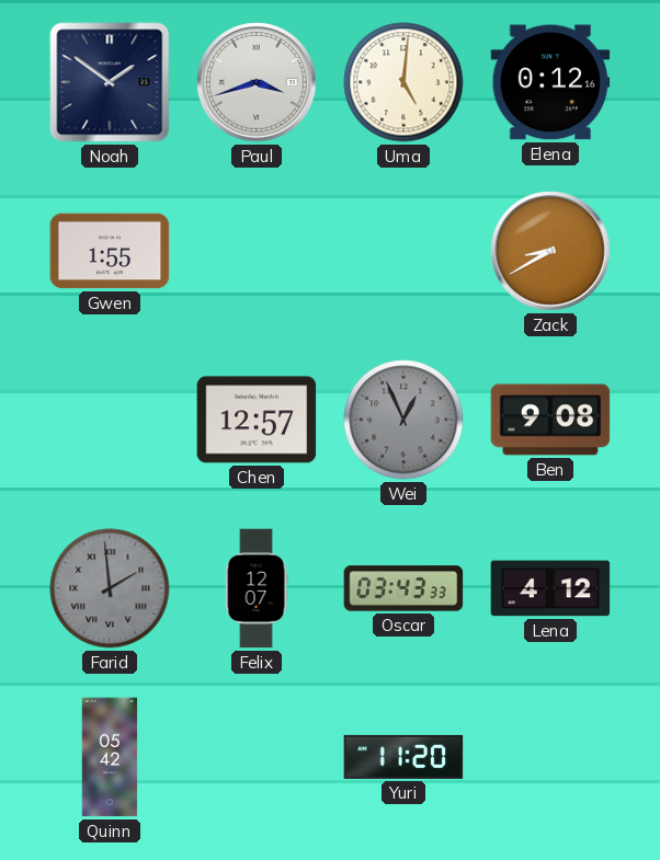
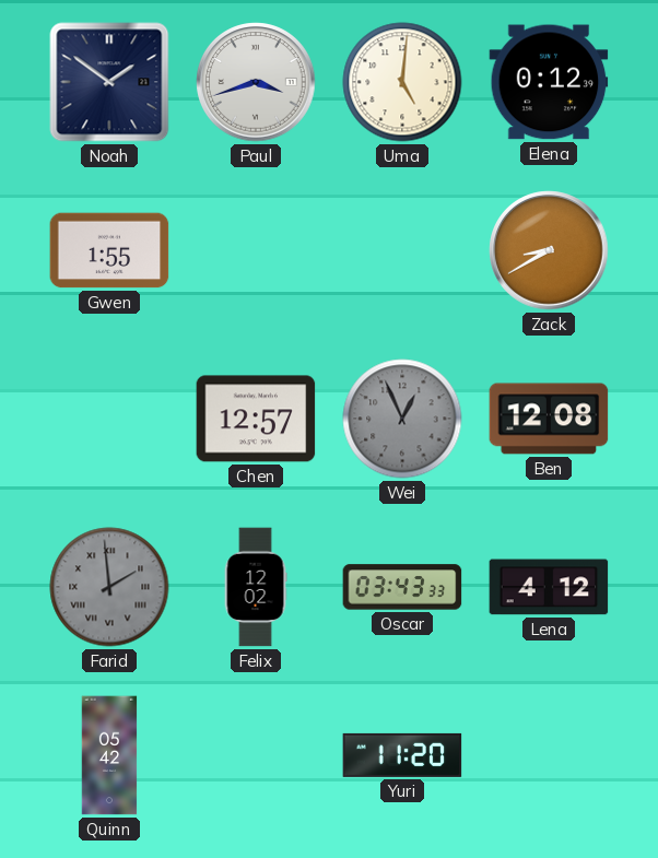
Elena: 0:12:16 -> 0:12:39 (549, 82)
Ben: 9:08 -> 12:08 (549, 419)
Felix: 12:07 -> 12:02 (256, 587)
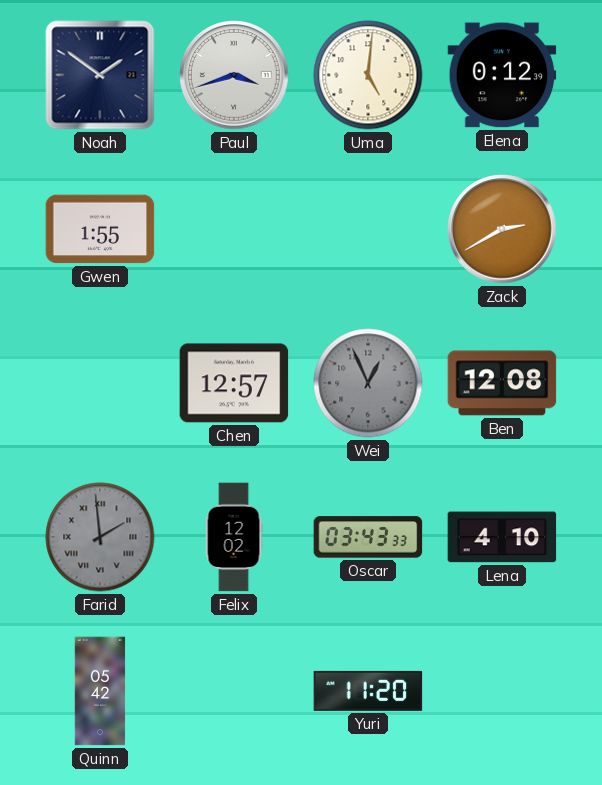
Zack: 8:40 -> 2:40 (502, 229)
Lena: 4:12 -> 4:10 (502, 537)
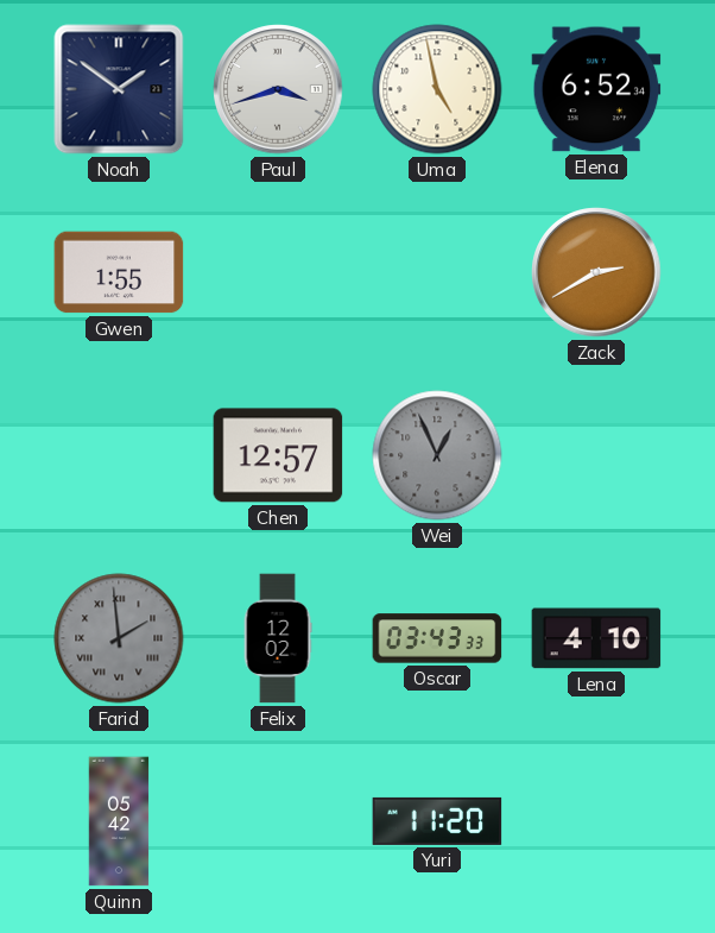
Uma: 5:01 -> 4:58 (437, 89)
Elena: 0:12 -> 6:52 (596, 89)
Ben: 12:08 -> none (502, 383)
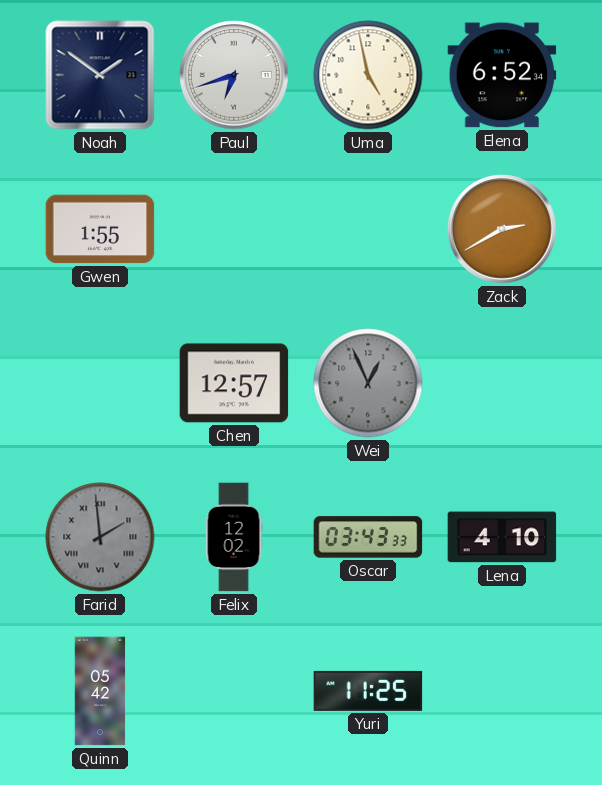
Paul: 3:42 -> 6:42 (234, 75)
Yuri: 11:20 -> 11:25 (368, 691)
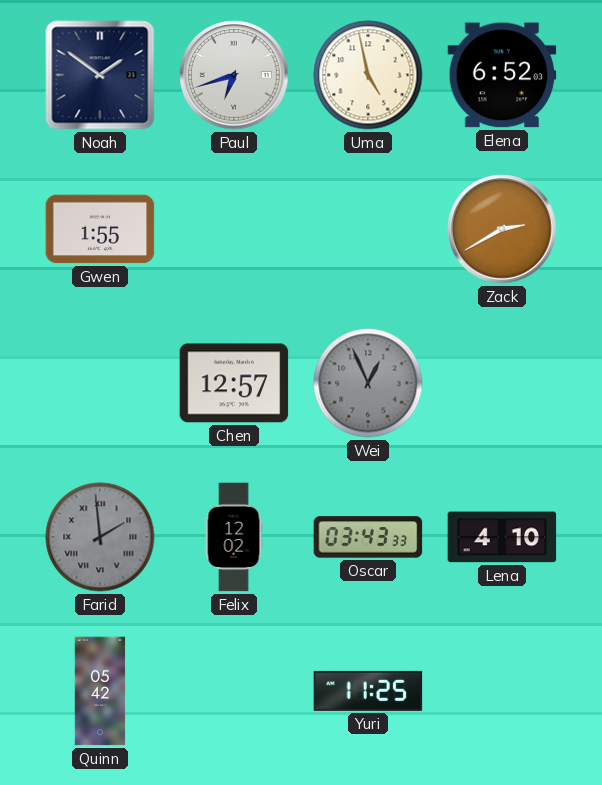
Elena: 6:52:34 -> 6:52:03 (502, 75)
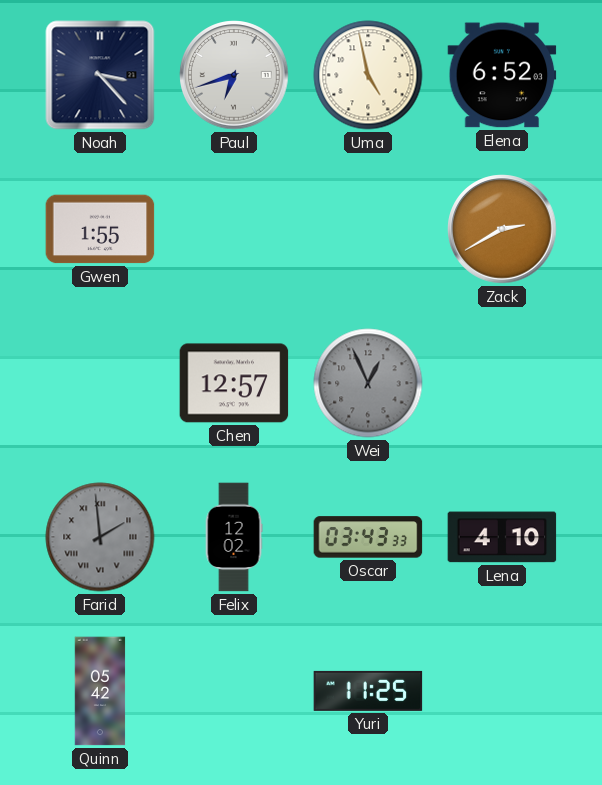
Noah: 1:51 -> 3:23 (100, 75)
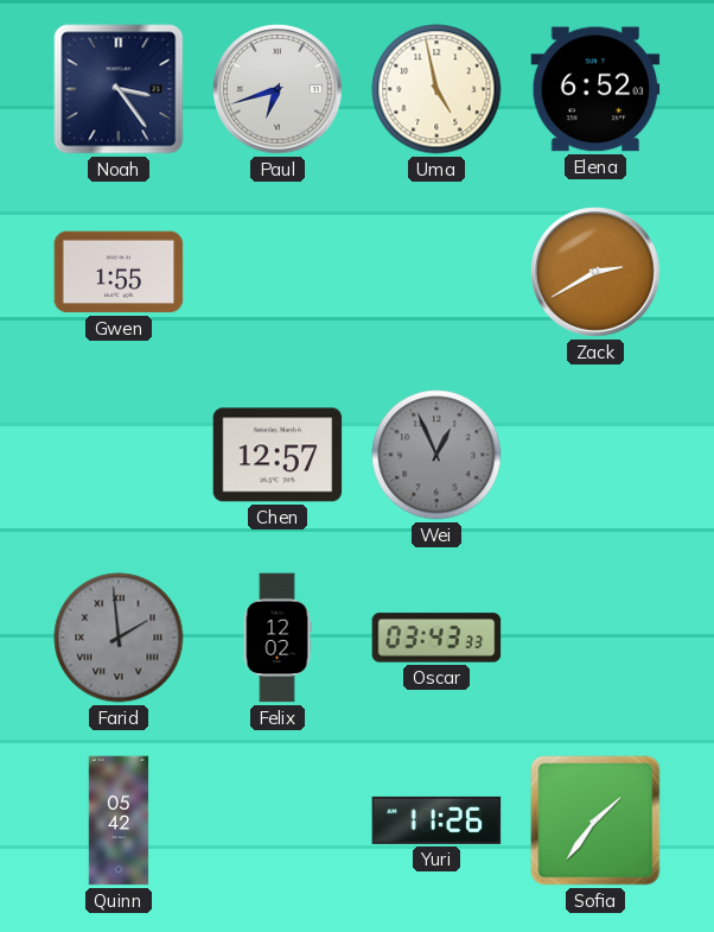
Noah: 3:23 -> 3:24 (119, 89)
Lena: 4:10 -> none (502, 537)
Yuri: 11:25 -> 11:26 (436, 820)
Sofia: none -> 1:36 (595, 820)
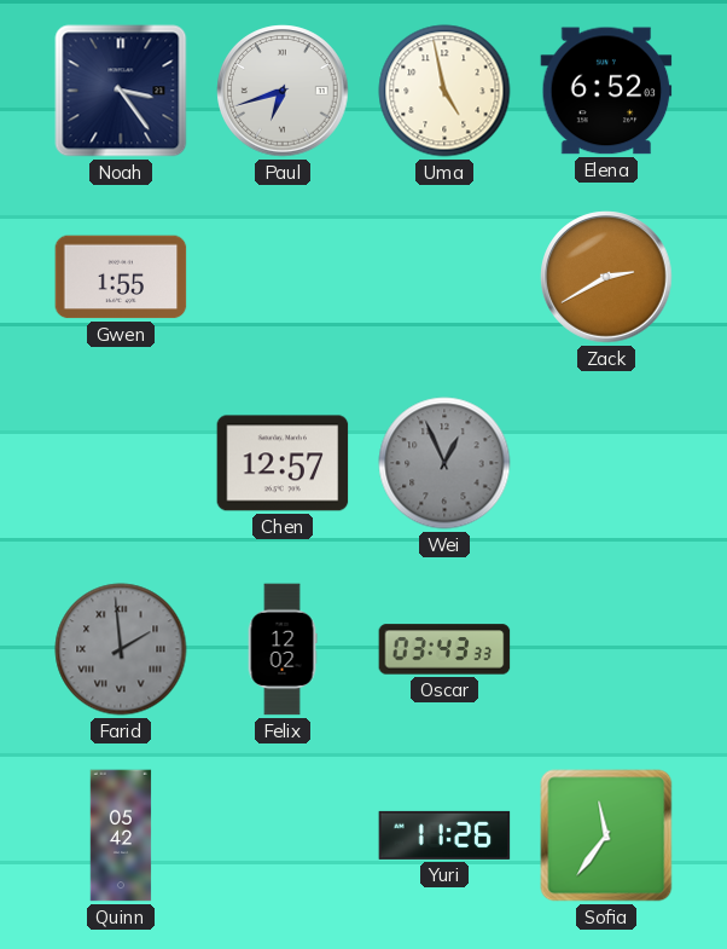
Sofia: 1:36 -> 11:36 (606, 835)
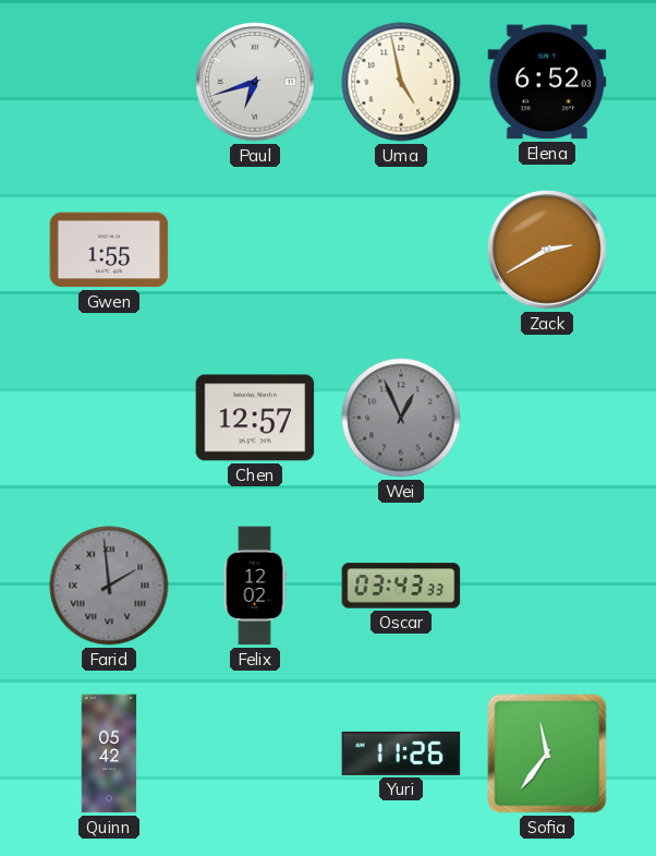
Noah: 3:24 -> none (121, 91)
